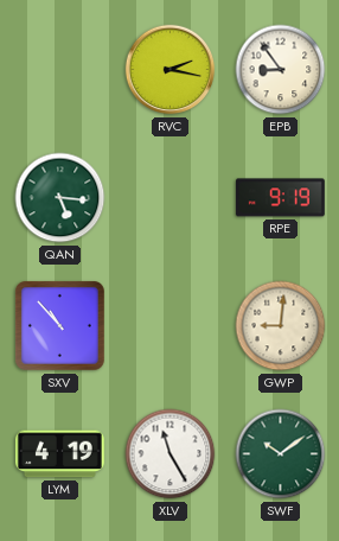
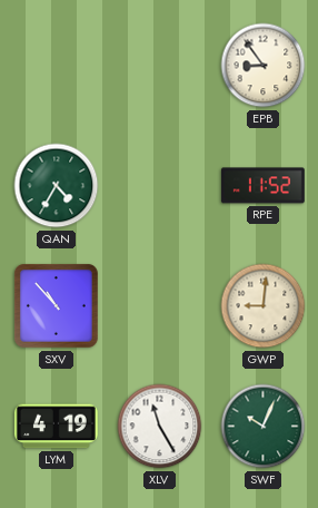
RVC: 2:17 -> none (171, 70)
QAN: 5:16 -> 4:35 (57, 186)
RPE: 9:19 -> 11:52 (262, 186)
SWF: 10:09 -> 10:04 (264, 427)
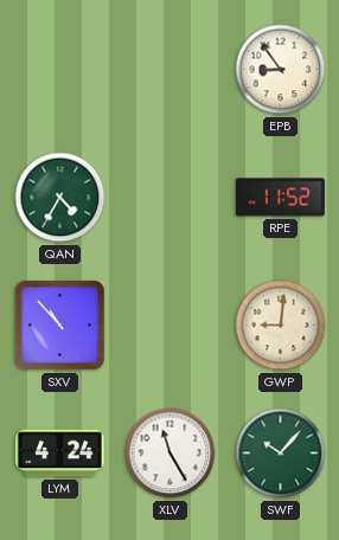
LYM: 4:19 -> 4:24 (59, 454)
SWF: 10:04 -> 10:07 (281, 454)
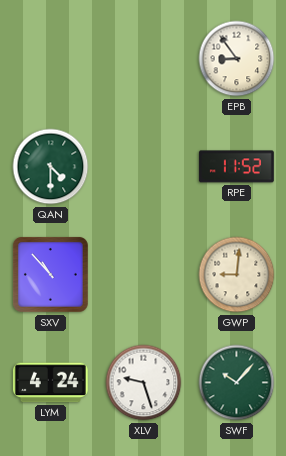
QAN: 4:35 -> 4:30 (51, 167)
XLV: 11:25 -> 9:27 (144, 383)
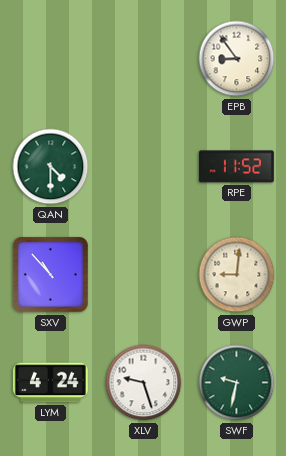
SWF: 10:07 -> 9:32 (237, 383)
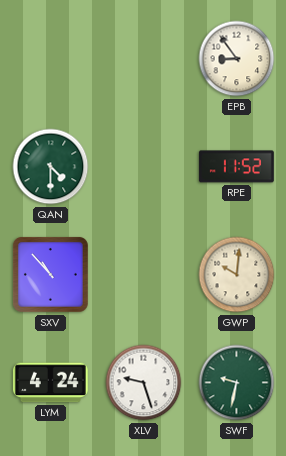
GWP: 9:01 -> 10:01 (237, 275)
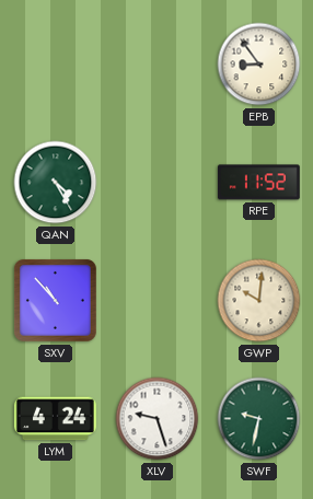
QAN: 4:30 -> 4:25 (56, 183)
